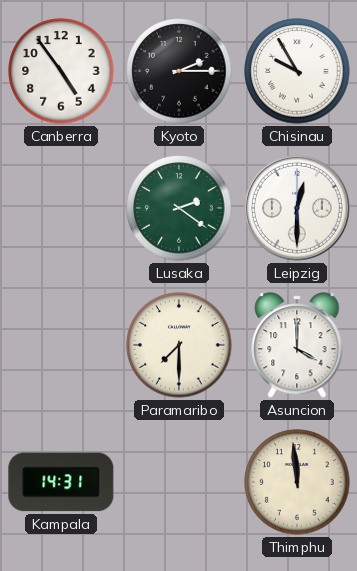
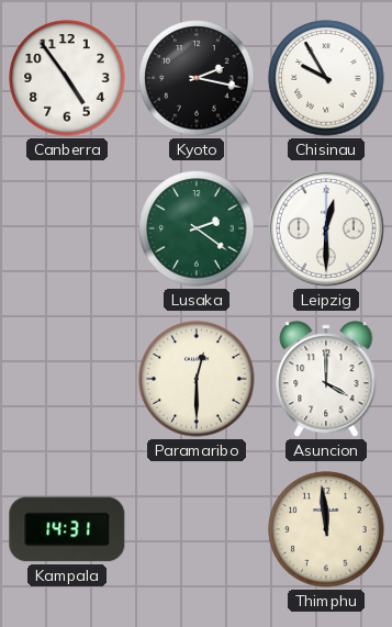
Kyoto: 2:15 -> 2:17 (197, 78)
Paramaribo: 7:30 -> 12:30 (197, 379)
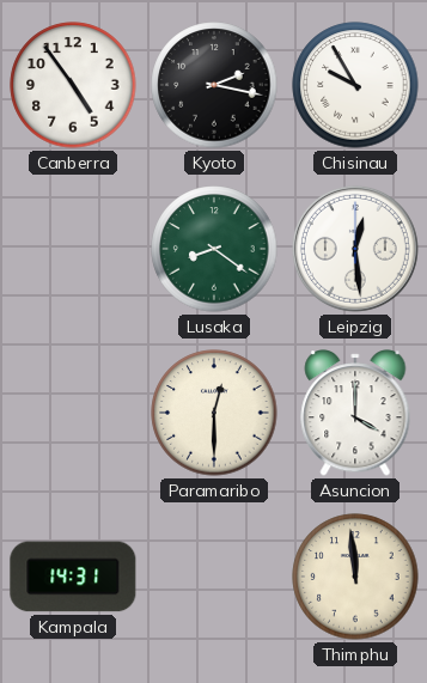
Lusaka: 2:21 -> 8:21 (214, 249)
Leipzig: 12:30 -> 12:29 (355, 249)
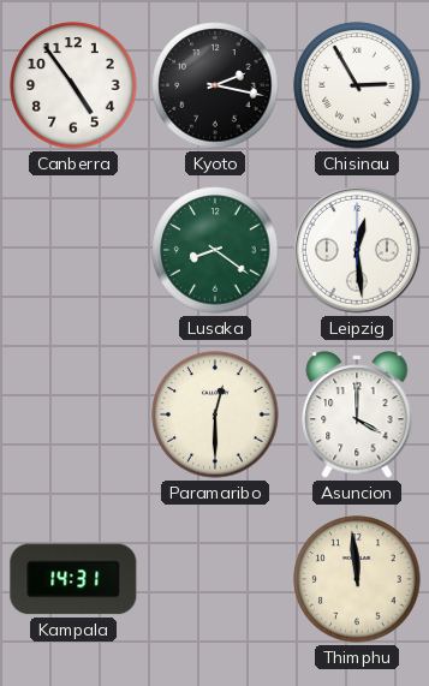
Chisinau: 9:55 -> 2:55 (357, 85)
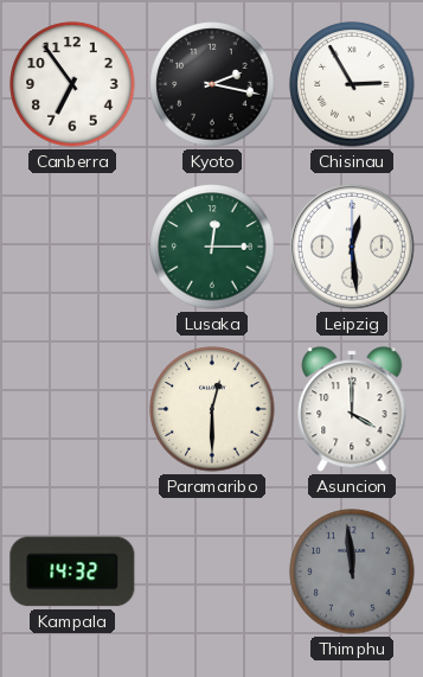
Canberra: 4:54 -> 6:54 (72, 84)
Lusaka: 8:21 -> 12:15 (212, 247)
Kampala: 14:31 -> 14:32 (72, 571)
Thimphu dial: cream -> grey (352, 571)
